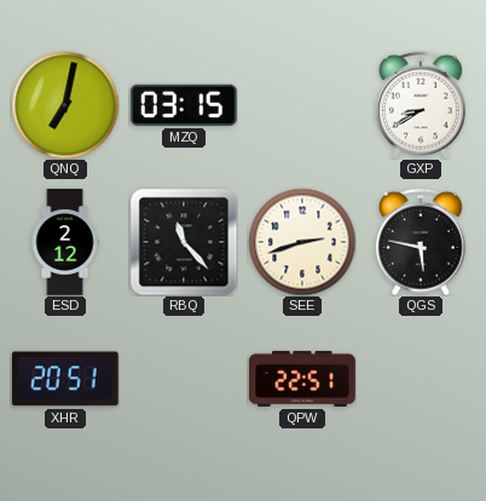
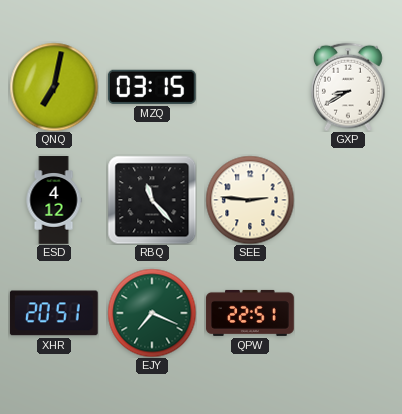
ESD: 2:12 -> 4:12 (54, 200)
SEE: 2:42 -> 2:46 (250, 200)
QGS: 5:47 -> none (421, 242)
EJY: none -> 7:19 (152, 313)
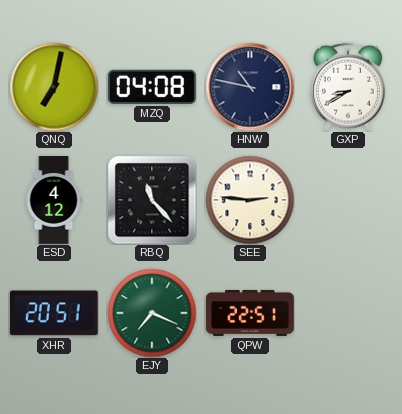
MZQ: 03:15 -> 04:08 (152, 87)
HNW: none -> 10:47 (250, 87)
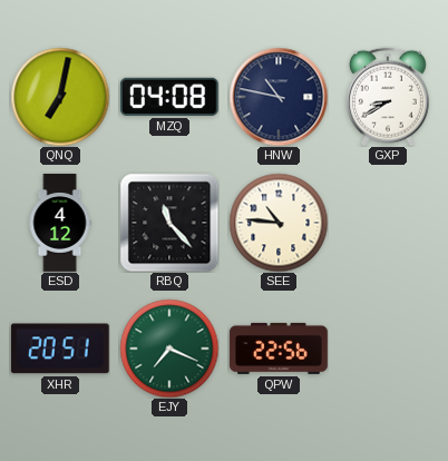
SEE: 2:46 -> 10:46 (279, 223)
QPW: 22:51 -> 22:56 (279, 349)
